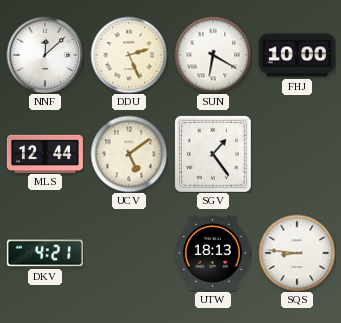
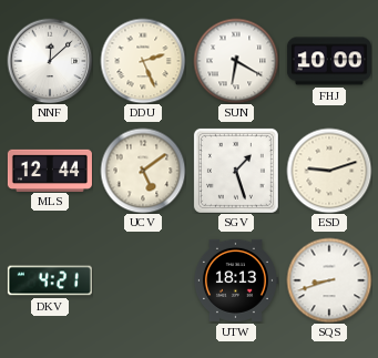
SGV: 1:24 -> 1:27 (236, 171)
ESD: none -> 9:12 (329, 171)
SQS: 8:46 -> 8:42 (329, 280)
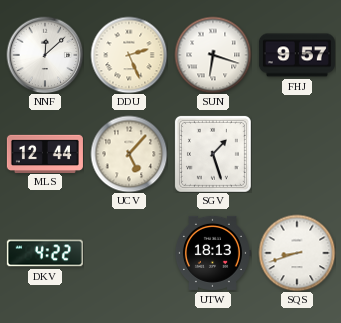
SUN: 6:20 -> 6:18 (213, 55)
FHJ: 10:00 -> 9:57 (297, 55)
UCV: 5:09 -> 5:07 (129, 154)
ESD: 9:12 -> none (329, 171)
DKV: 4:21 -> 4:22 (45, 253)
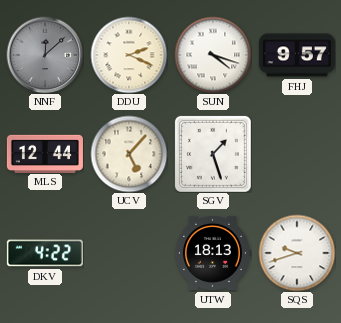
NNF dial: white -> grey (45, 55)
DDU: 2:26 -> 2:19 (129, 55)
SUN: 6:18 -> 4:18 (213, 55)
SQS: 8:42 -> 9:42 (297, 253)
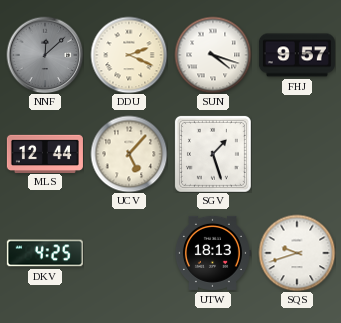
DKV: 4:22 -> 4:25 (45, 253)
